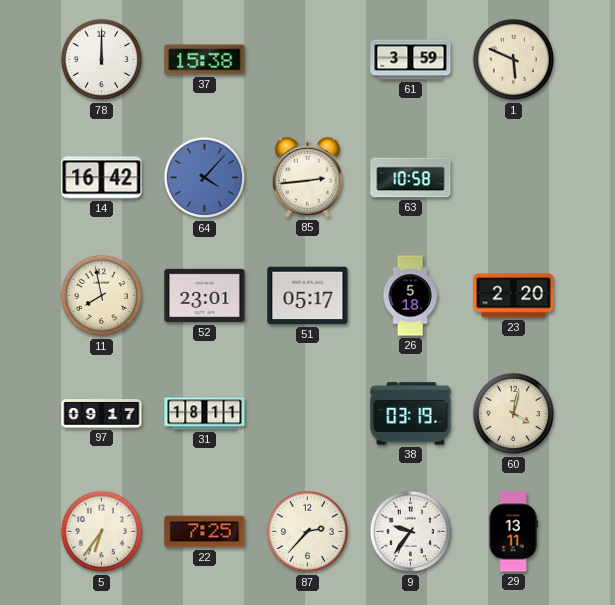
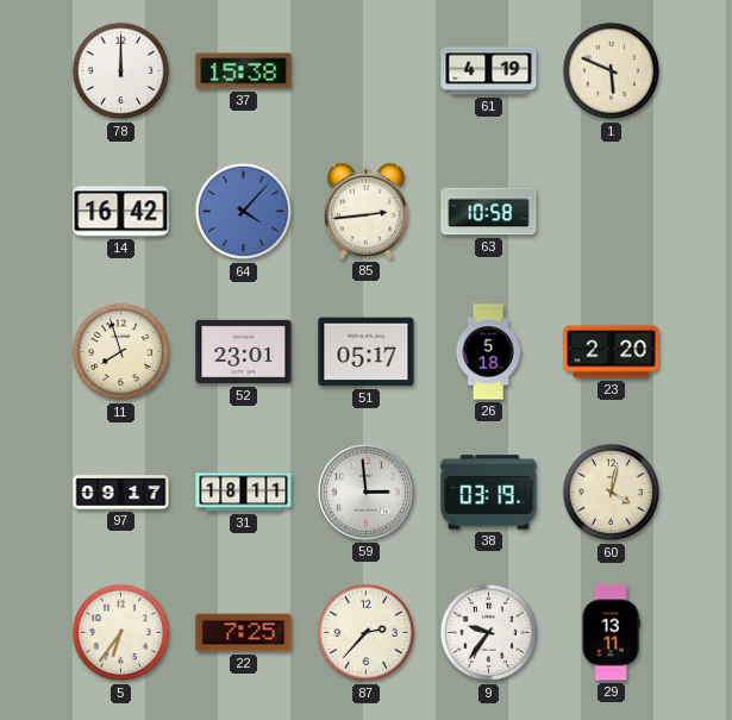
61: 3:59 -> 4:19 (489, 71)
11: 7:58 -> 7:57 (121, 352)
59: none -> 2:59 (365, 492)
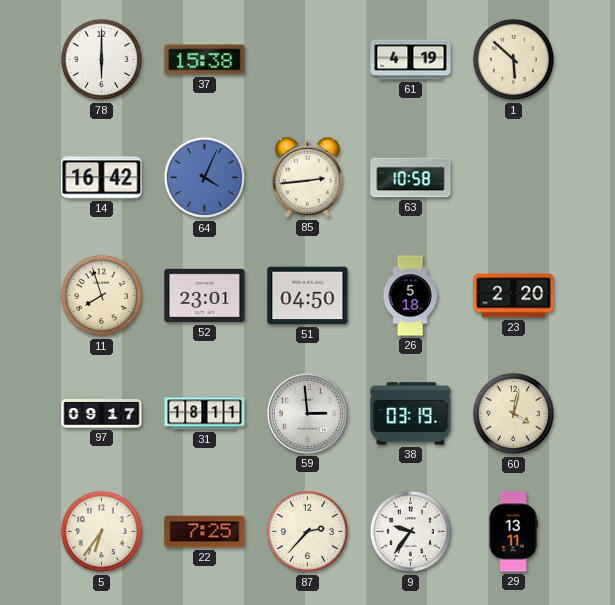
78: 12:00 -> 6:00 (102, 60)
1: 5:49 -> 5:52 (514, 60)
64: 4:07 -> 4:04 (205, 178)
51: 05:17 -> 04:50 (308, 296)
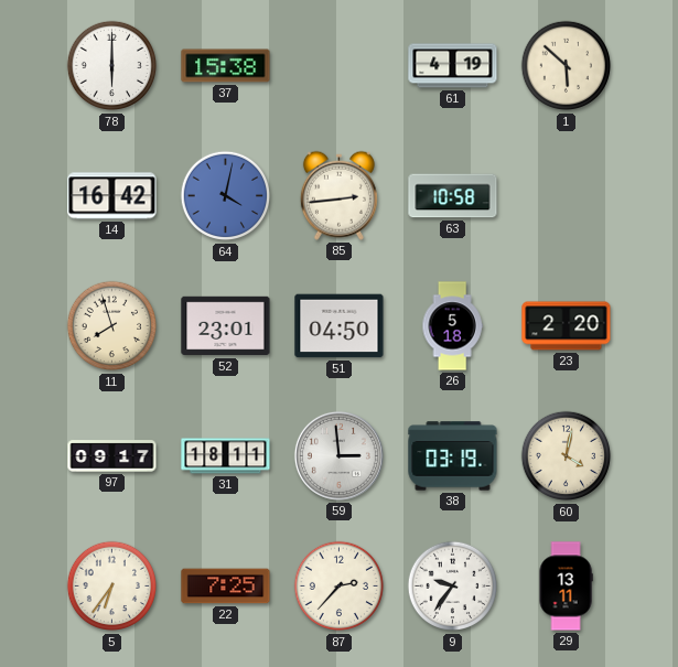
64: 4:04 -> 4:02 (226, 196)
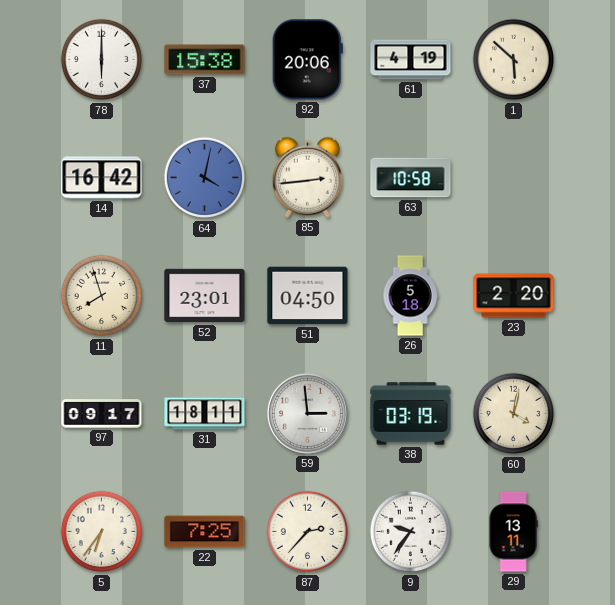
92: none -> 20:06 (307, 60)
